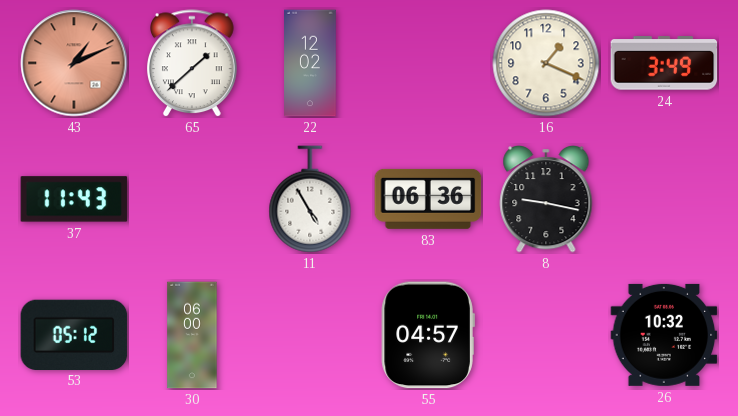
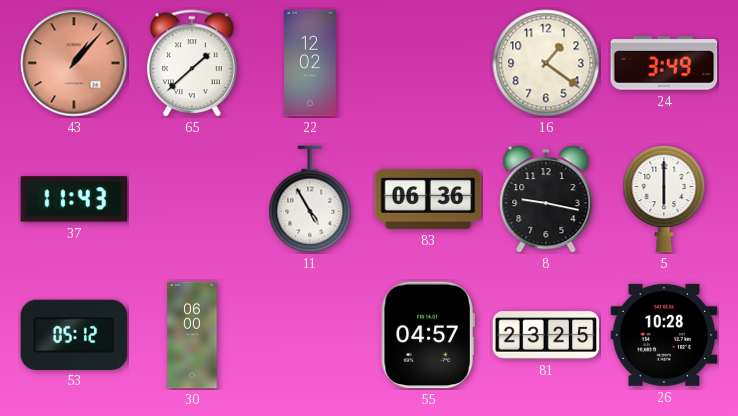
43: 1:11 -> 1:07 (74, 63)
16: 1:19 -> 1:21 (546, 63)
5: none -> 6:00 (664, 199)
81: none -> 23:25 (546, 335)
26: 10:32 -> 10:28 (664, 335)
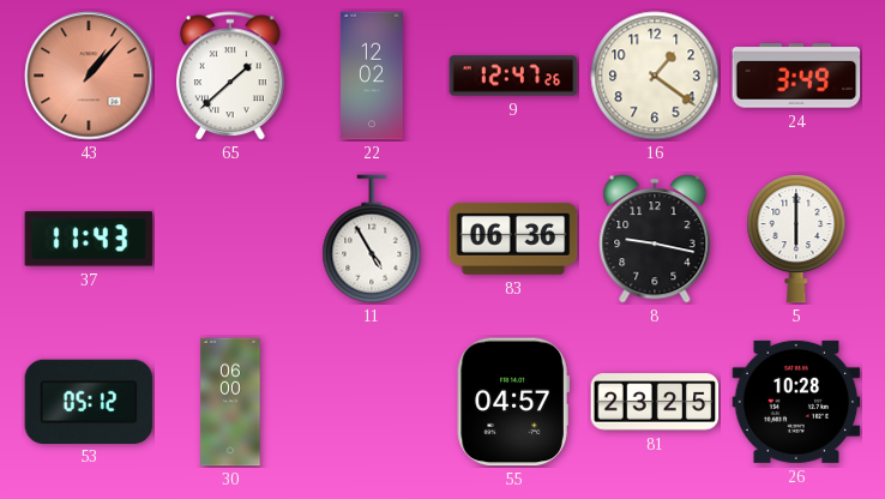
9: none -> 12:47 (513, 76)
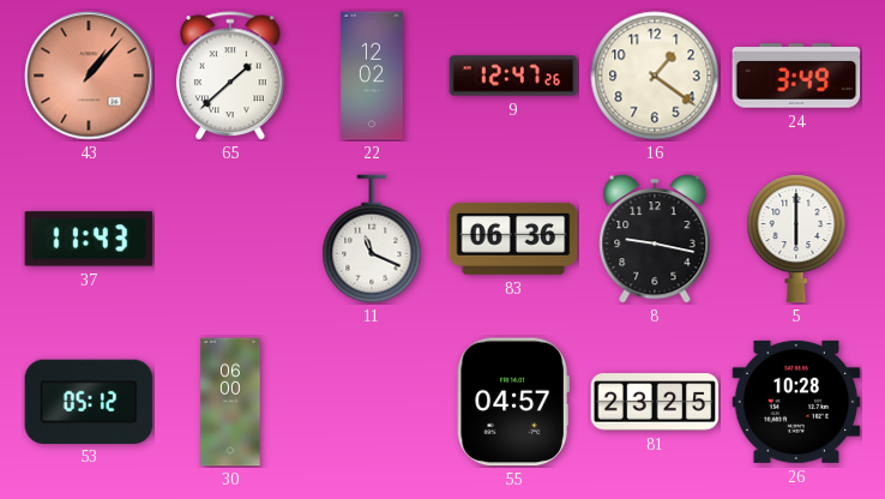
11: 4:55 -> 11:19 (372, 239)
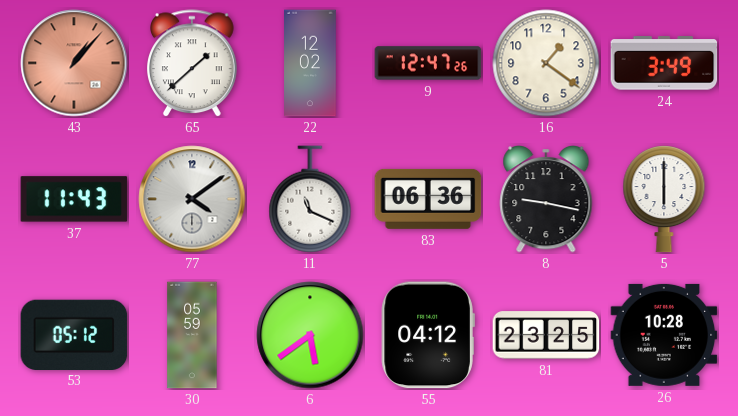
77: none -> 4:09 (192, 199)
30: 06:00 -> 05:59 (192, 335)
6: none -> 5:39 (310, 335)
55: 04:57 -> 04:12 (428, 335)
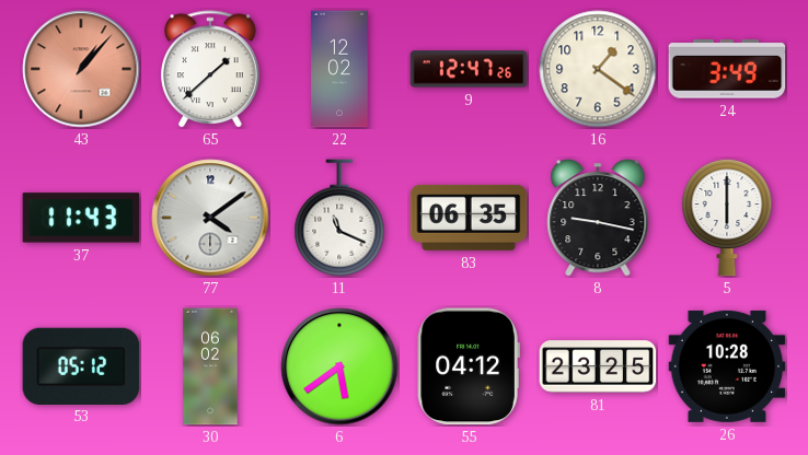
83: 06:36 -> 06:35 (469, 218)
30: 05:59 -> 06:02 (210, 366)
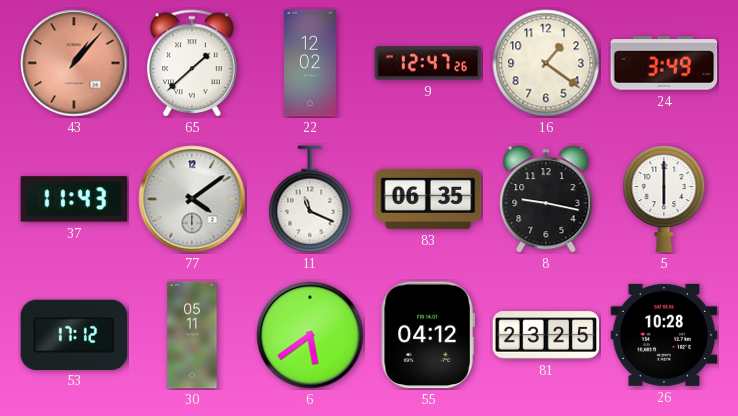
53: 05:12 -> 17:12 (74, 334)
30: 06:02 -> 05:11 (192, 335)
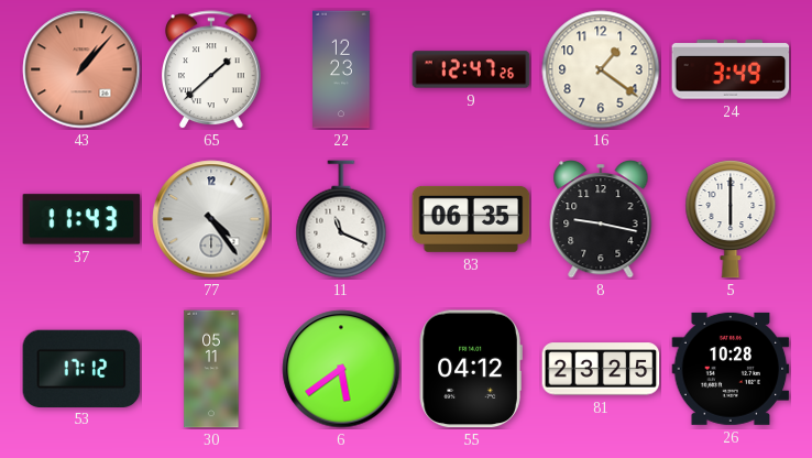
22: 12:02 -> 12:23 (341, 69)
77: 4:09 -> 4:24 (211, 219)
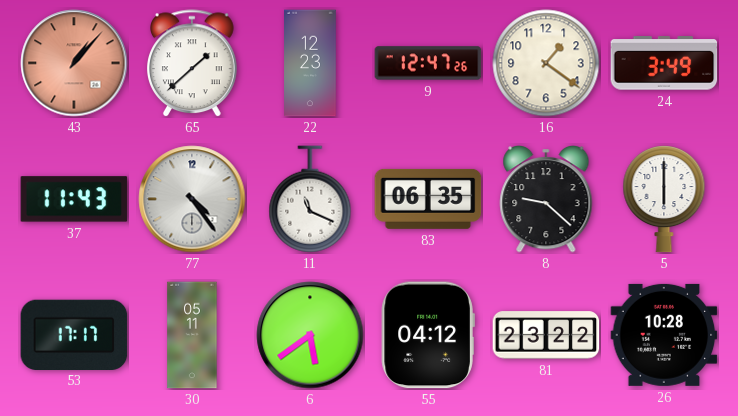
8: 9:17 -> 9:22 (546, 200)
53: 17:12 -> 17:17 (74, 334)
81: 23:25 -> 23:22 (546, 335)
